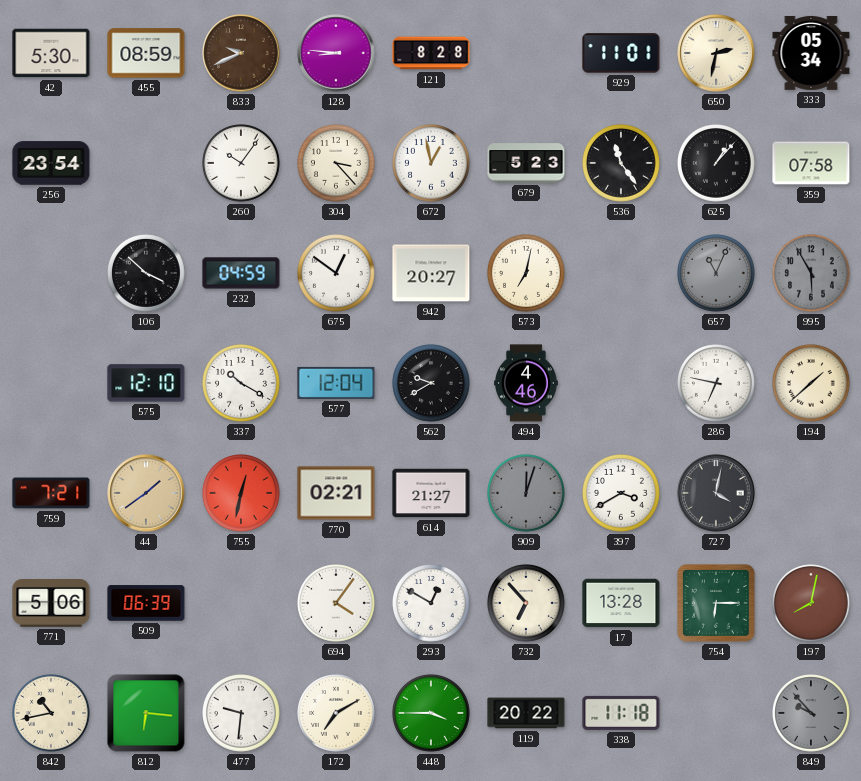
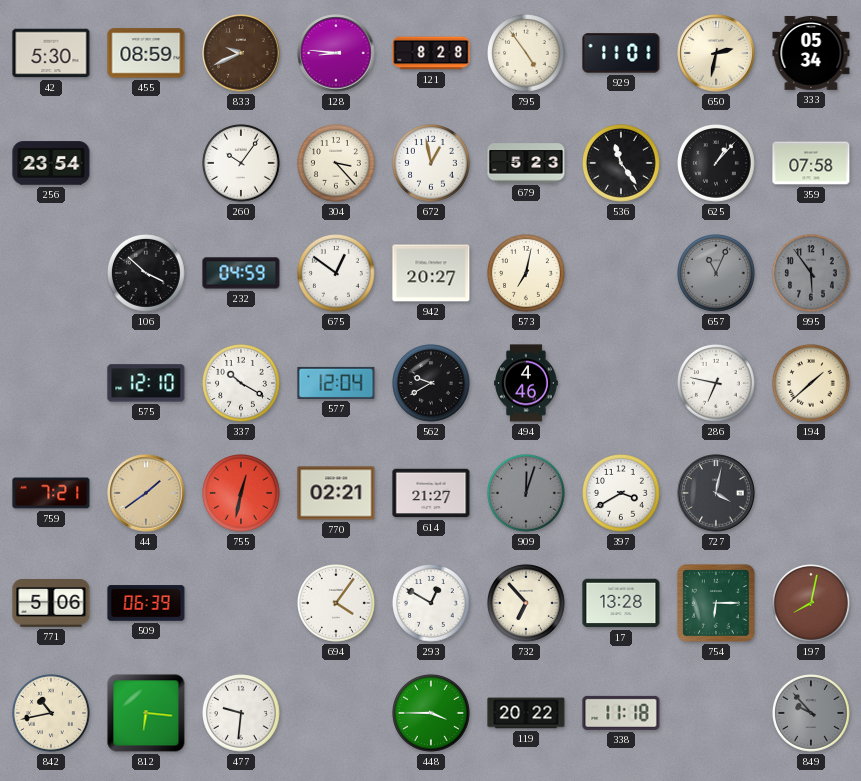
795: none -> 4:54 (527, 54)
995: 5:55 -> 5:54 (812, 274)
172: 7:10 -> none (337, 714)
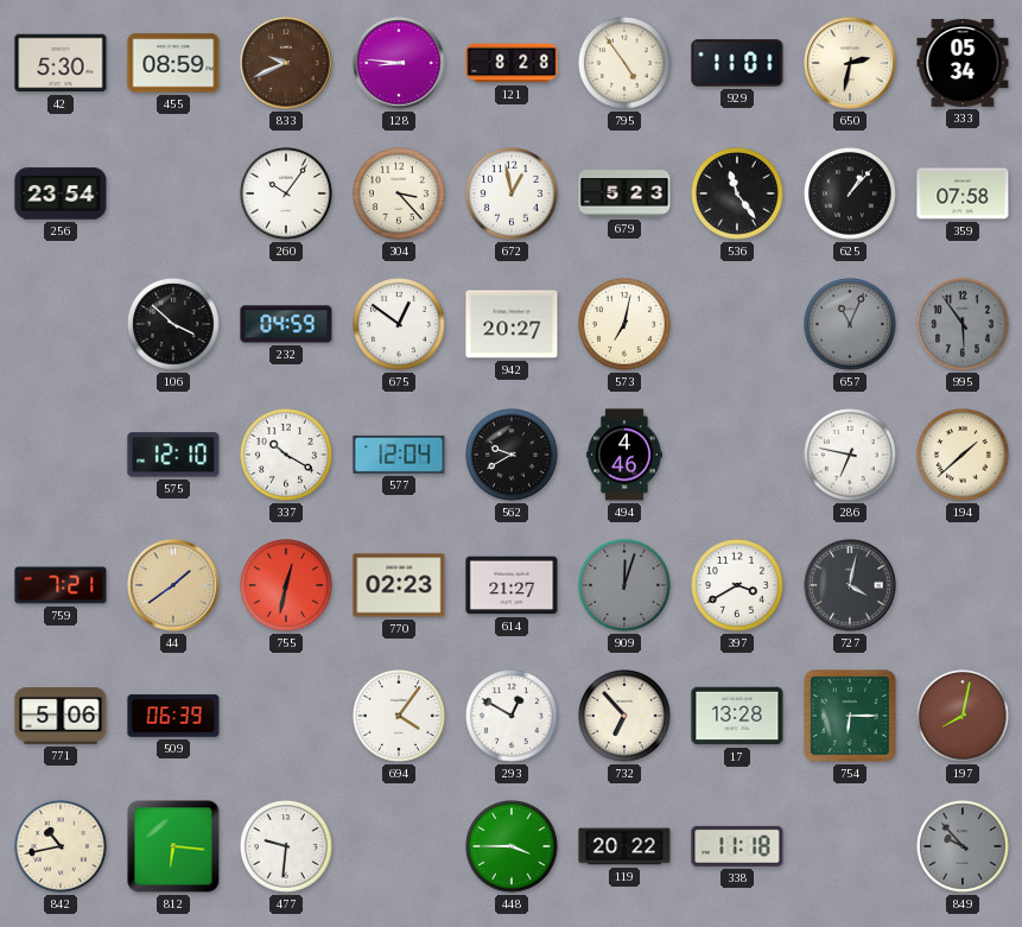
770: 02:21 -> 02:23 (399, 585)
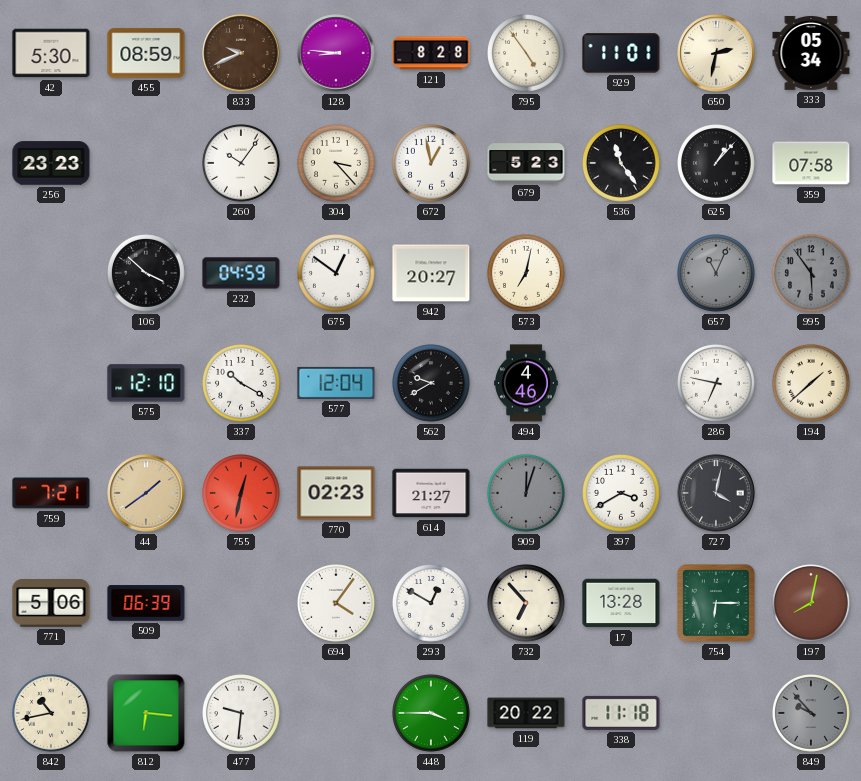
256: 23:54 -> 23:23 (51, 163)
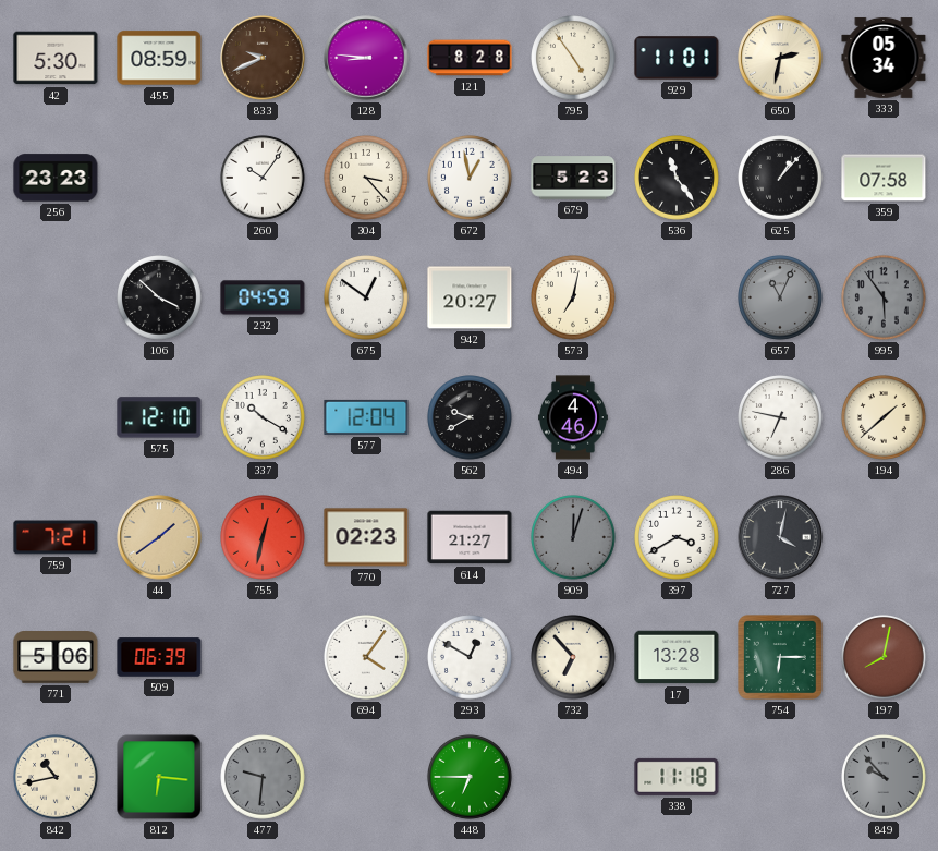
477 dial: white -> grey (264, 778)
448: 3:45 -> 6:45 (471, 778)
119: 20:22 -> none (526, 713)
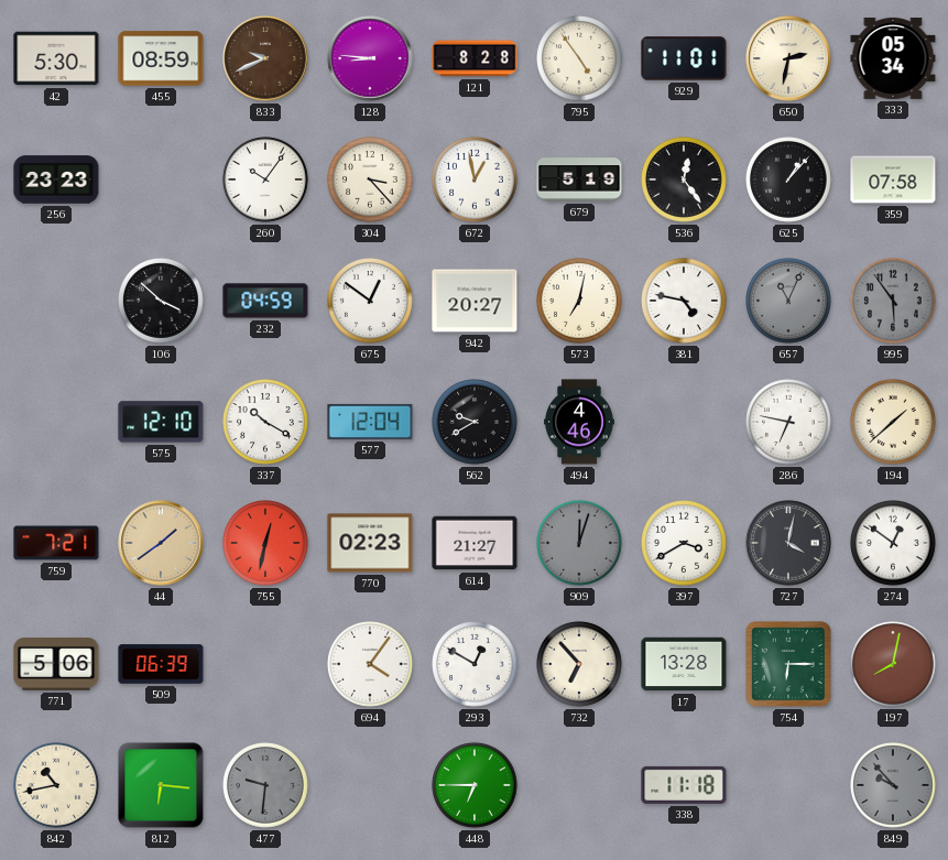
679: 5:23 -> 5:19 (579, 179)
536: 11:24 -> 12:24 (685, 181)
381: none -> 4:47 (685, 302)
274: none -> 12:51 (894, 544)
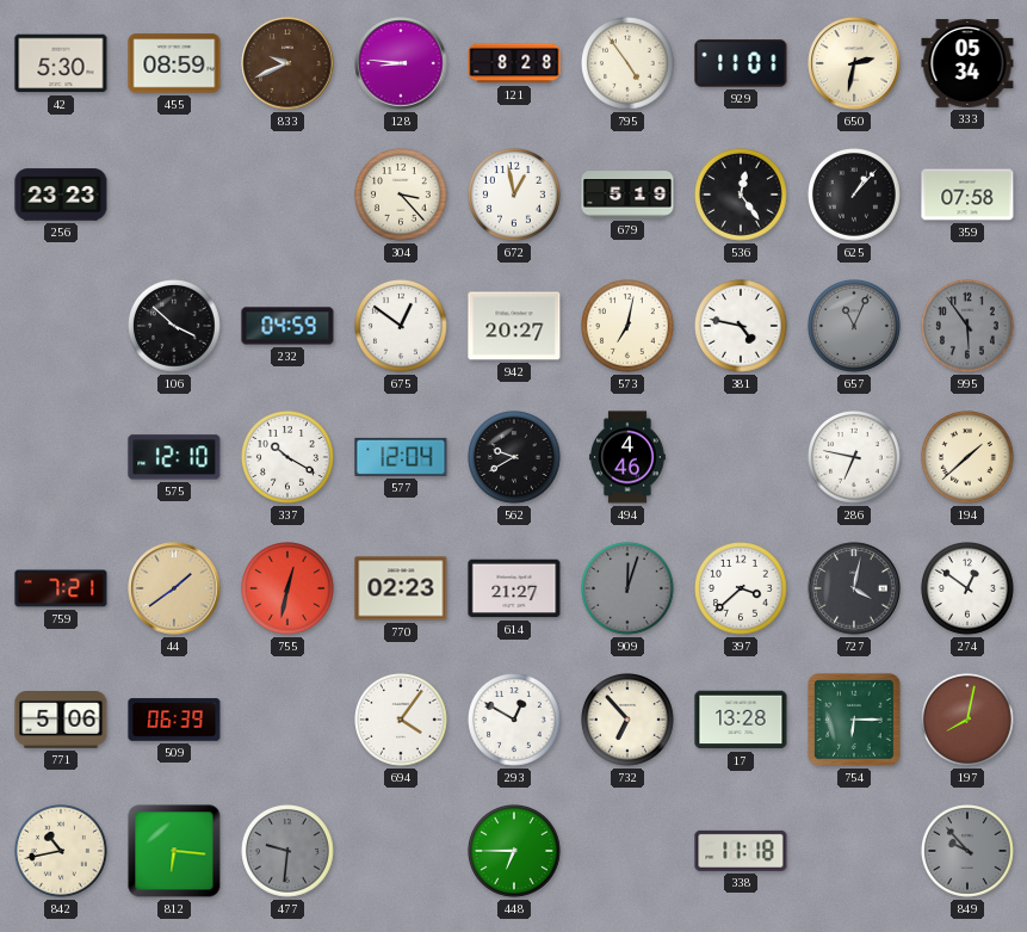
260: 10:06 -> none (266, 181)
397: 3:40 -> 3:38 (742, 590)
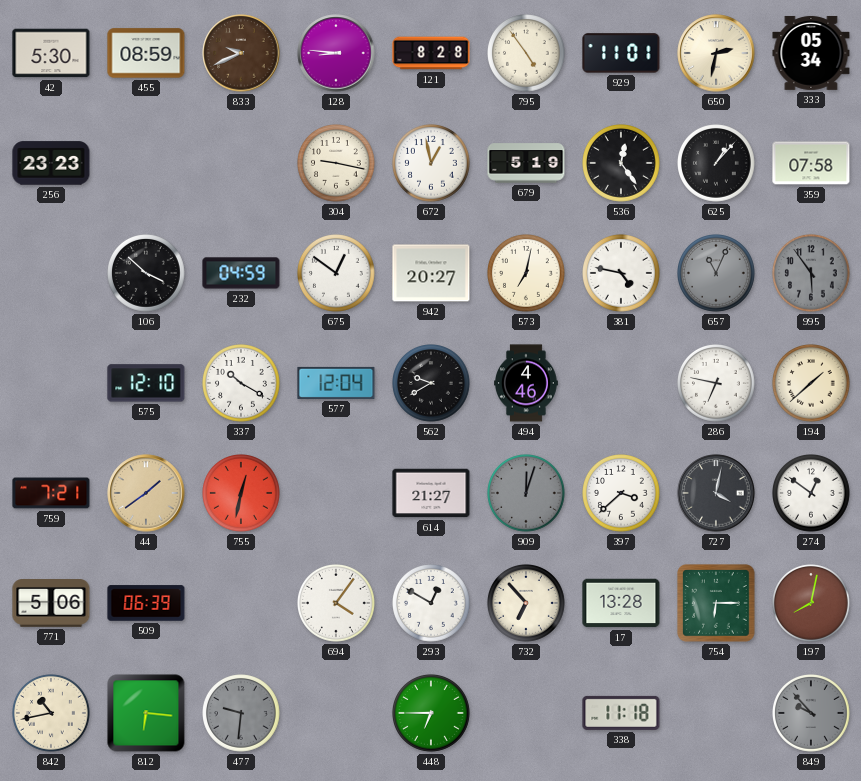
304: 3:23 -> 9:17 (337, 164)
770: 02:23 -> none (401, 588)
